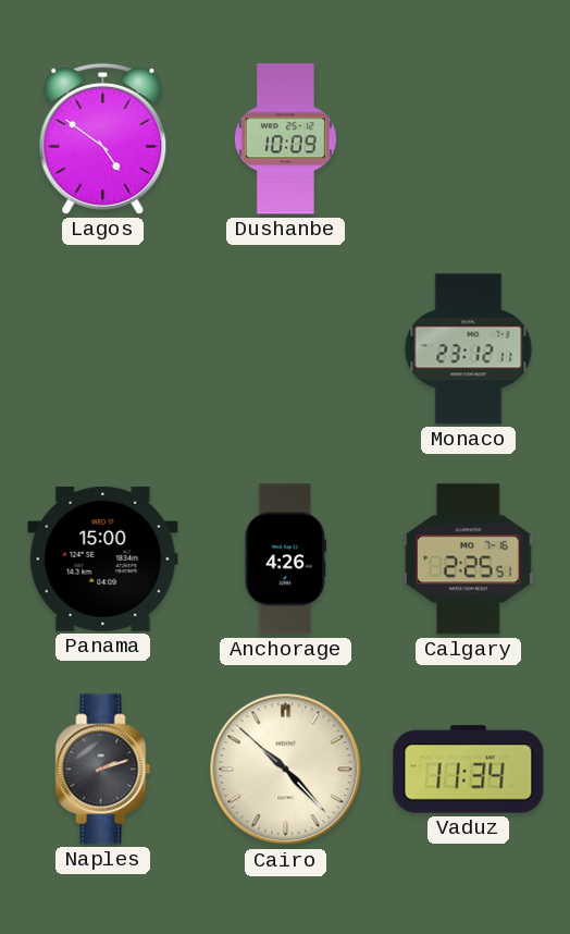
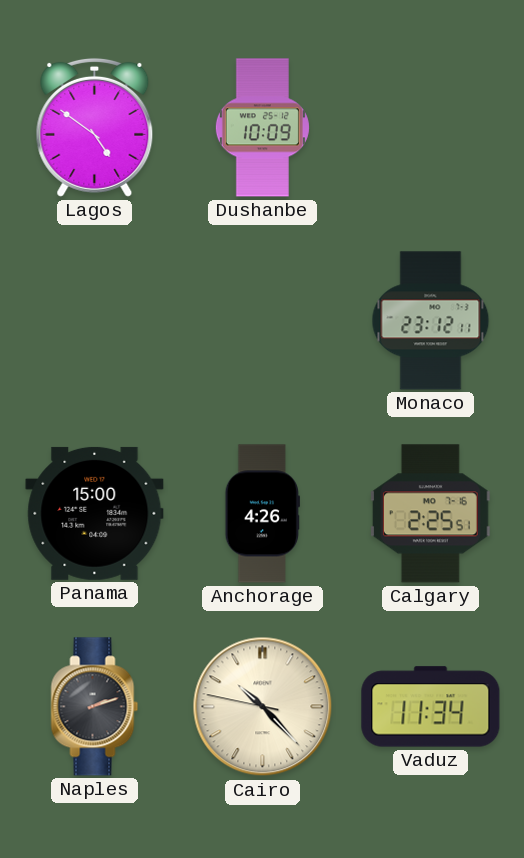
Cairo: 10:22:52 -> 10:22:47 (263, 707)
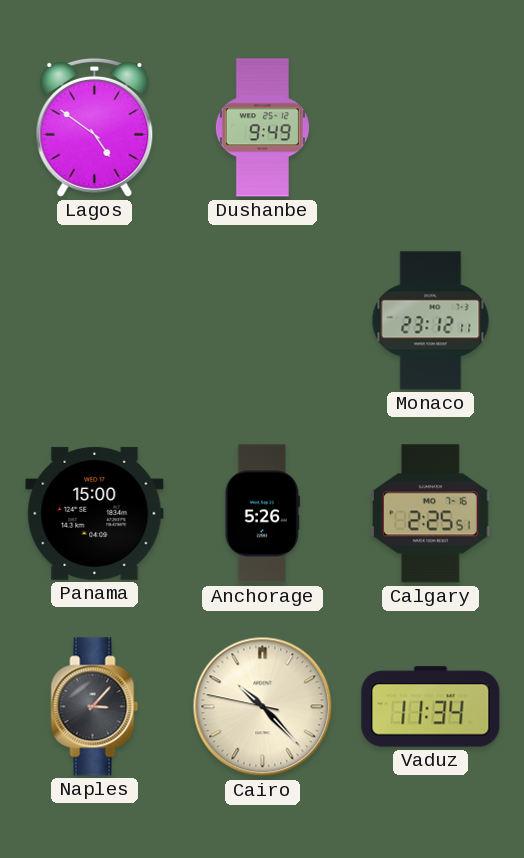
Dushanbe: 10:09 -> 9:49 (262, 128)
Anchorage: 4:26 -> 5:26 (262, 514)
Naples: 2:12 -> 3:07 (95, 707)
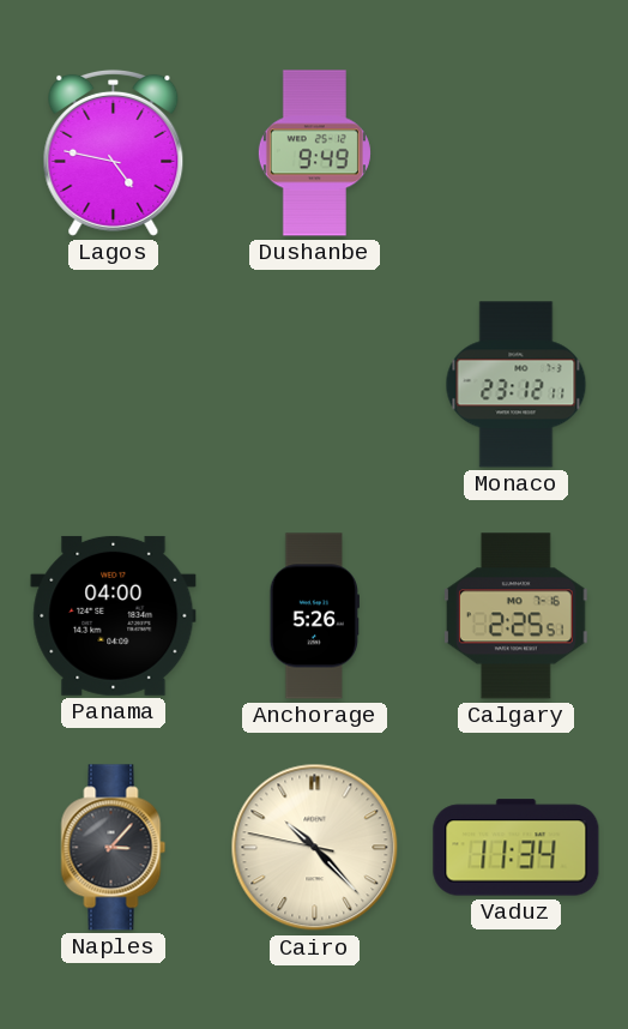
Lagos: 4:51 -> 4:47 (114, 152)
Panama: 15:00 -> 04:00 (114, 615)
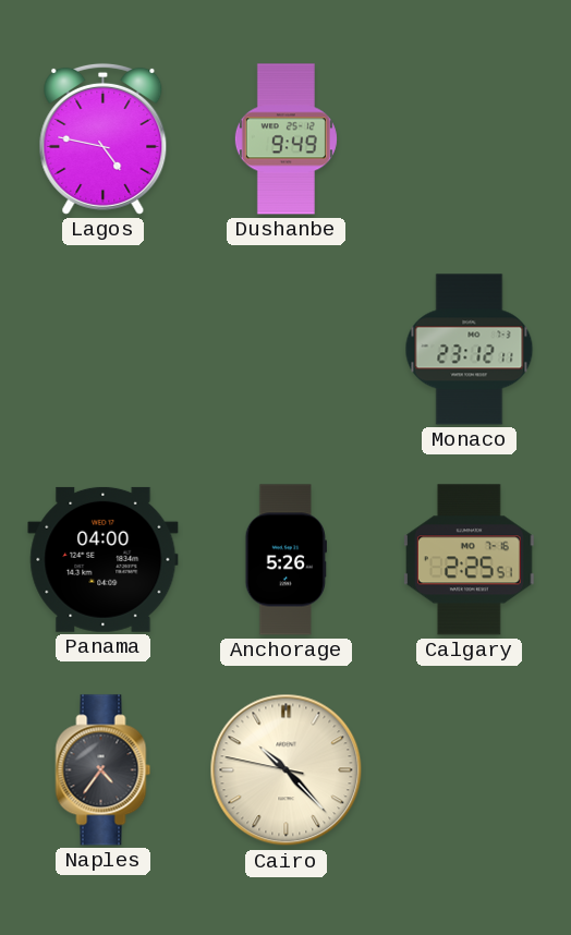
Naples: 3:07 -> 4:36 (104, 770)
Vaduz: 11:34 -> none (517, 848)
